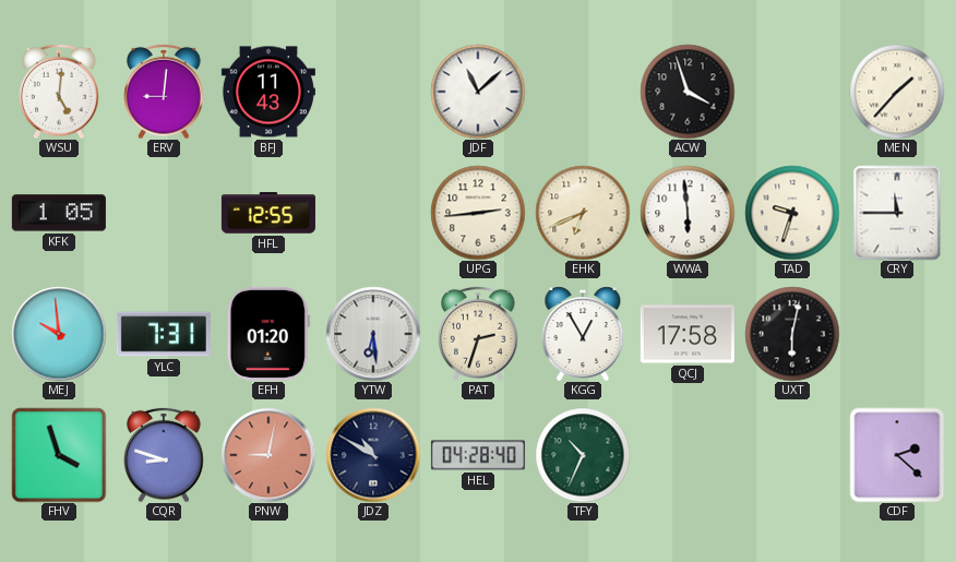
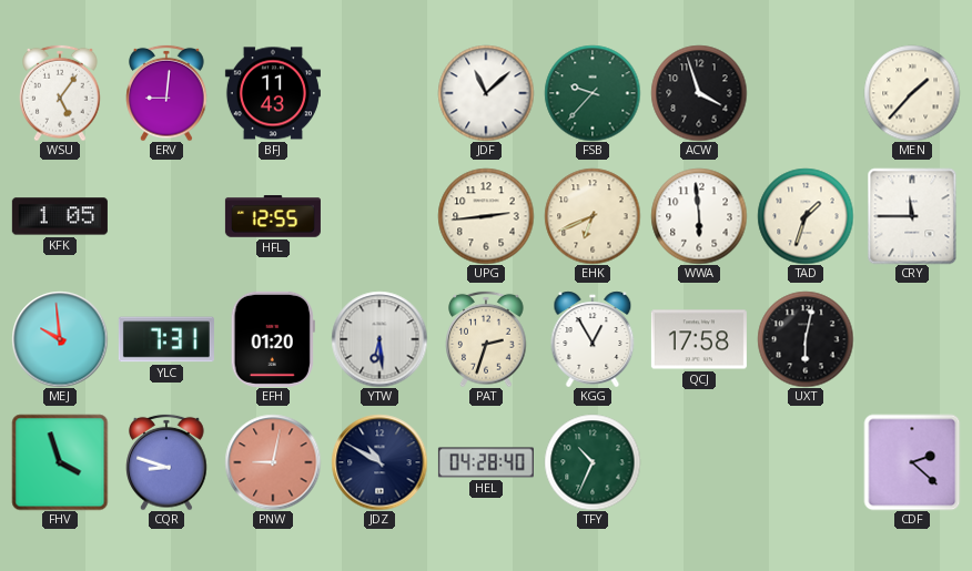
WSU: 5:01 -> 5:06 (60, 93)
FSB: none -> 9:37 (593, 93)
TAD: 9:33 -> 1:33 (806, 216)
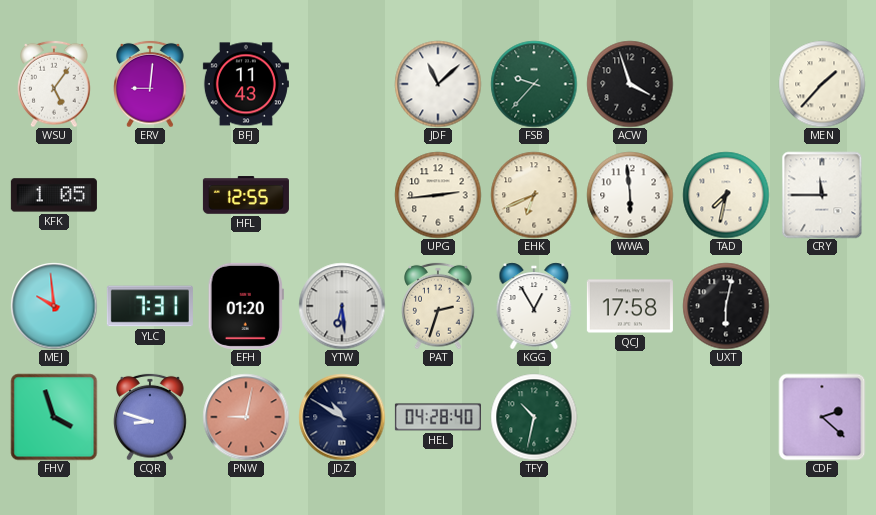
TAD: 1:33 -> 7:32 (726, 195)
TFY: 10:34 -> 10:32 (534, 417)
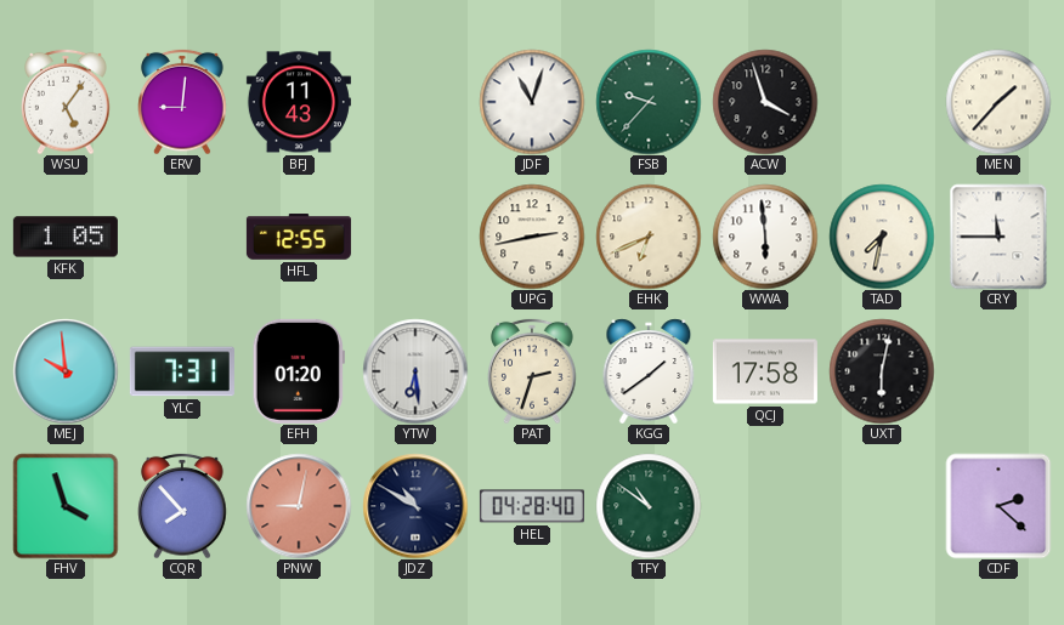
JDF: 11:08 -> 11:03 (532, 102)
UPG: 2:44 -> 2:43 (532, 237)
KGG: 12:55 -> 1:39 (649, 371)
CQR: 8:48 -> 7:53 (182, 506)
TFY: 10:32 -> 10:51 (649, 506)
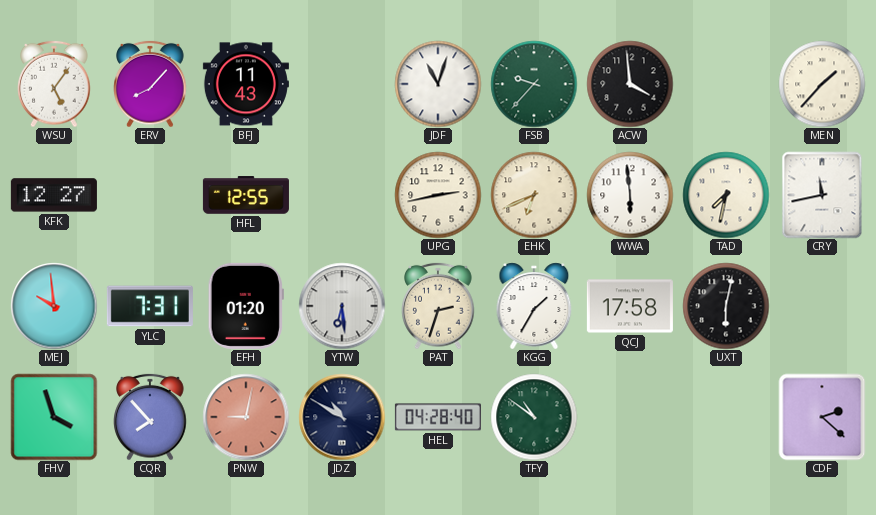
ERV: 9:01 -> 8:07 (150, 84)
ACW: 3:57 -> 3:59 (630, 84)
KFK: 1:05 -> 12:27 (54, 195)
CRY: 11:45 -> 11:43 (822, 195)
KGG: 1:39 -> 1:35 (534, 306)
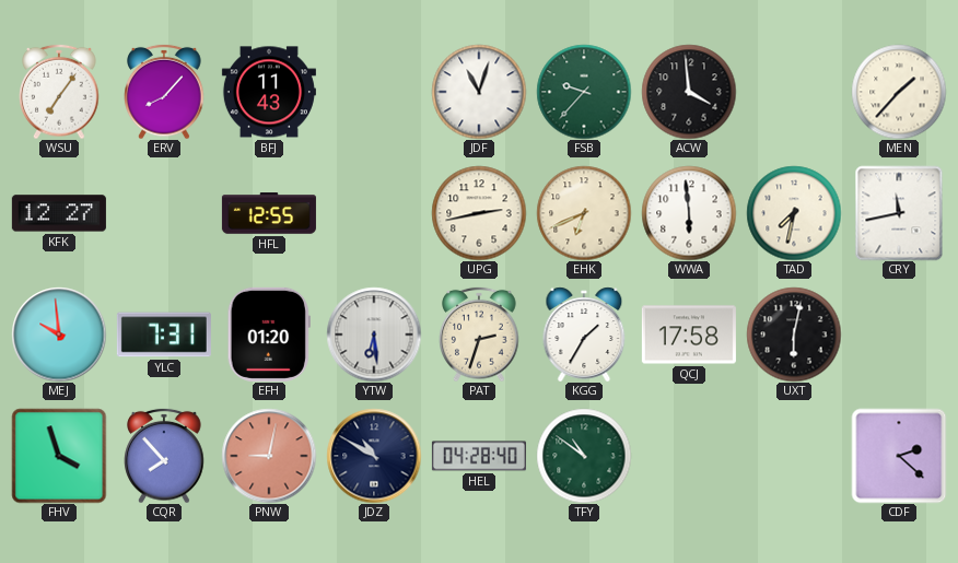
WSU: 5:06 -> 7:06 (59, 92)
